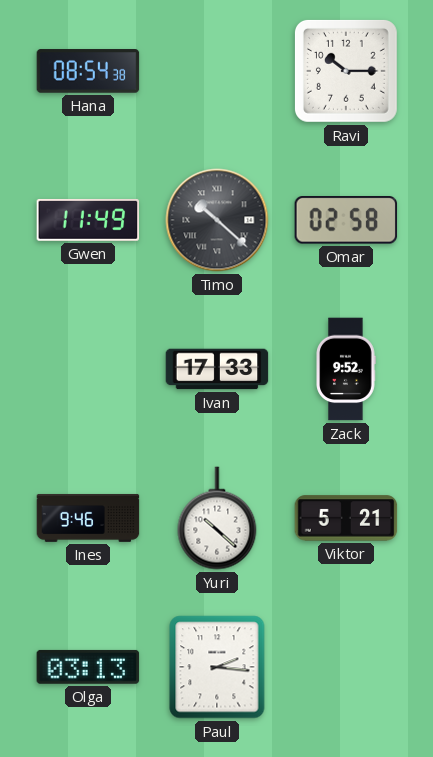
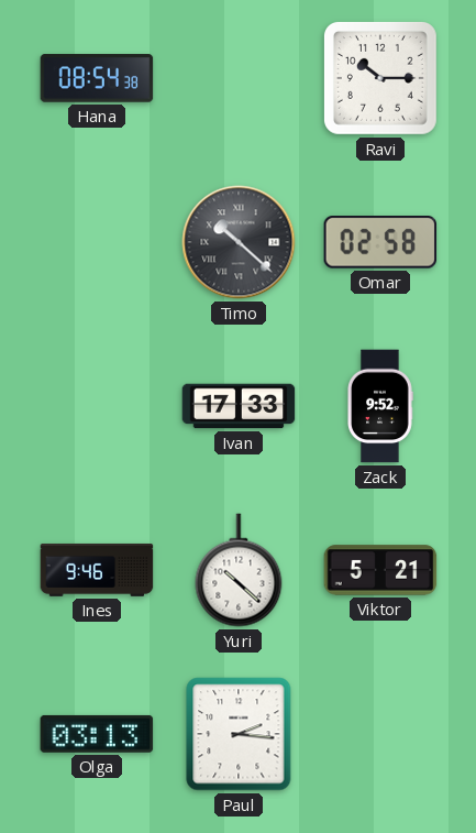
Gwen: 11:49 -> none (88, 220)
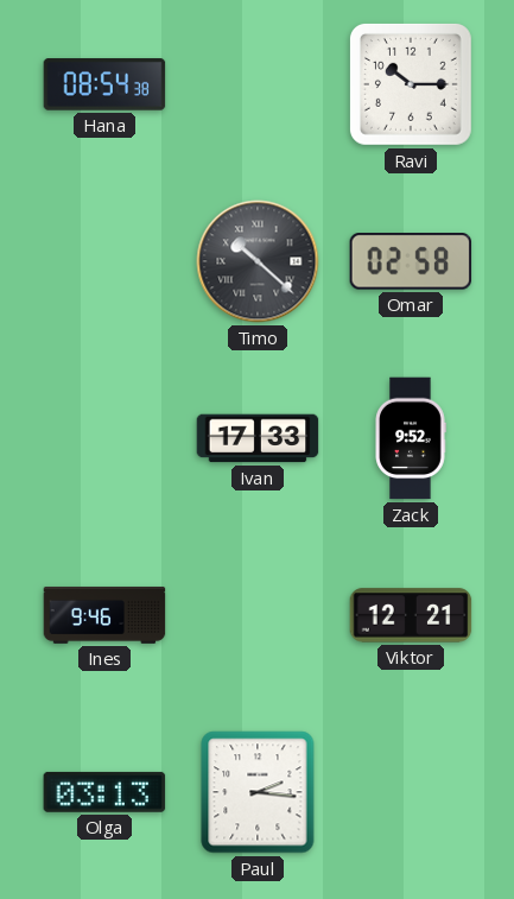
Yuri: 10:22 -> none (239, 570)
Viktor: 5:21 -> 12:21 (411, 615)
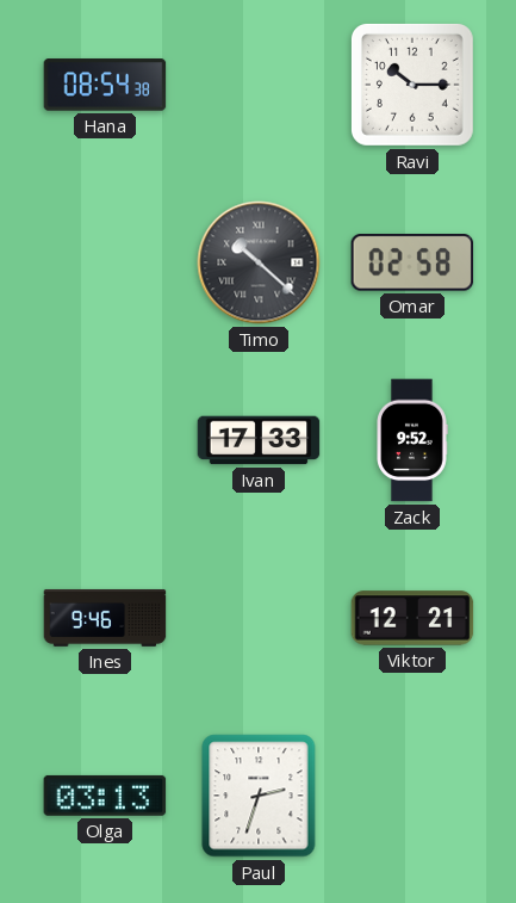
Paul: 2:16 -> 2:33 (259, 796)
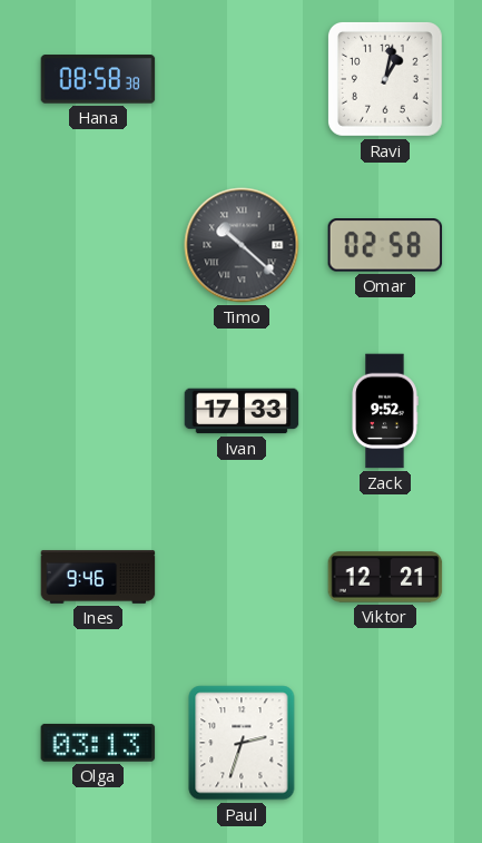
Hana: 08:54 -> 08:58 (98, 79)
Ravi: 10:15 -> 1:02 (385, 79)
